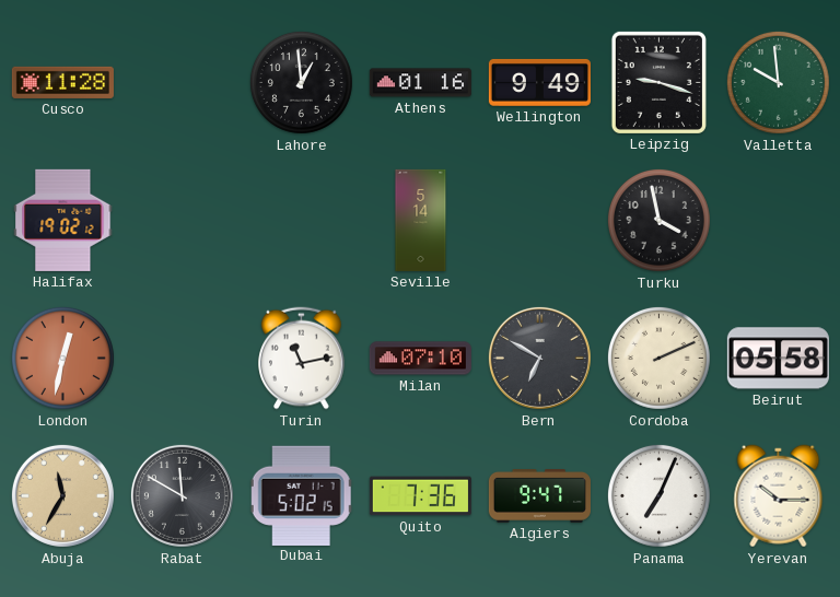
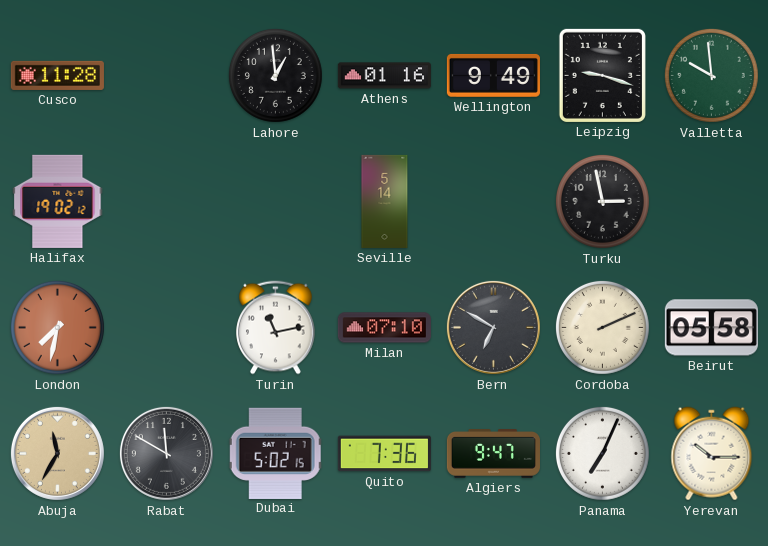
Turku: 3:58 -> 2:58 (602, 201)
London: 12:32 -> 7:32 (57, 327)
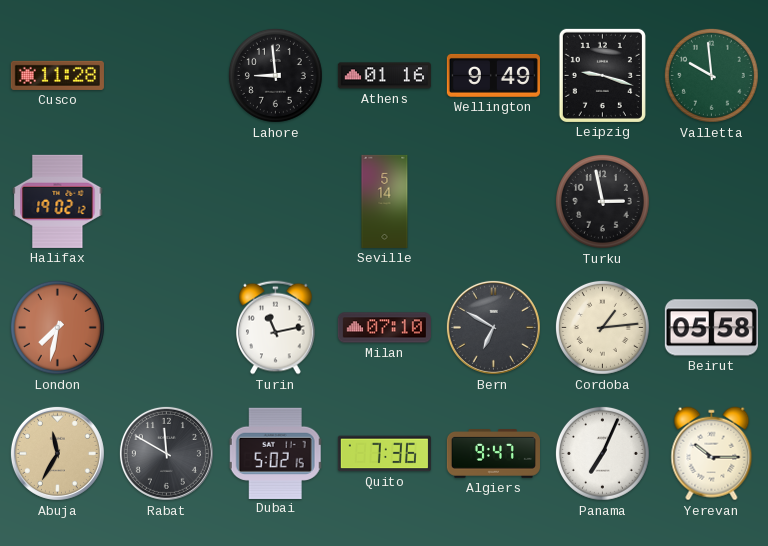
Lahore: 12:59 -> 8:59 (275, 75)
Cordoba: 2:11 -> 1:14 (602, 327)
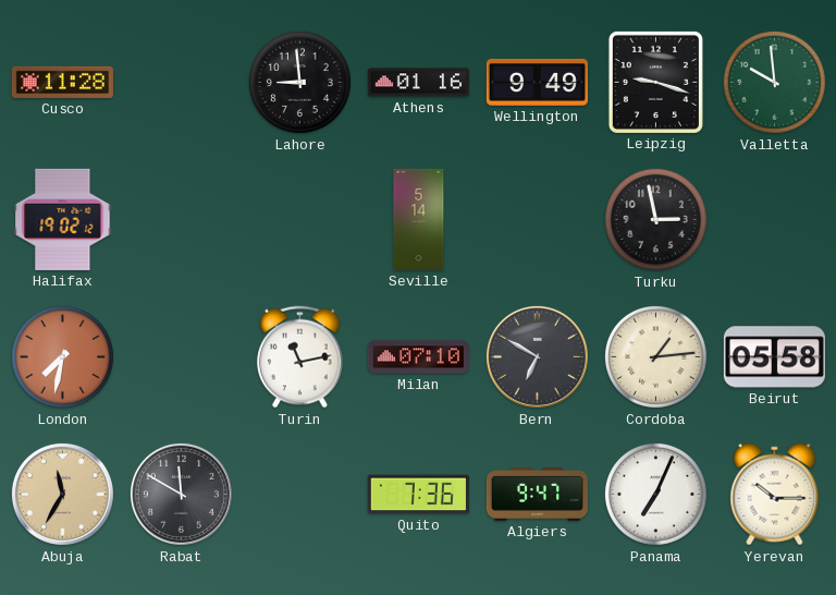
Dubai: 5:02 -> none (276, 453)
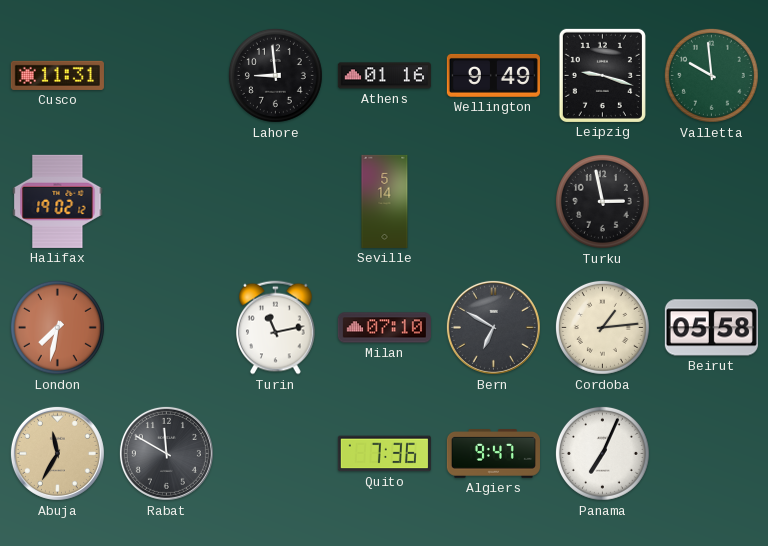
Cusco: 11:28 -> 11:31 (57, 75)
Yerevan: 10:15 -> none (775, 495)
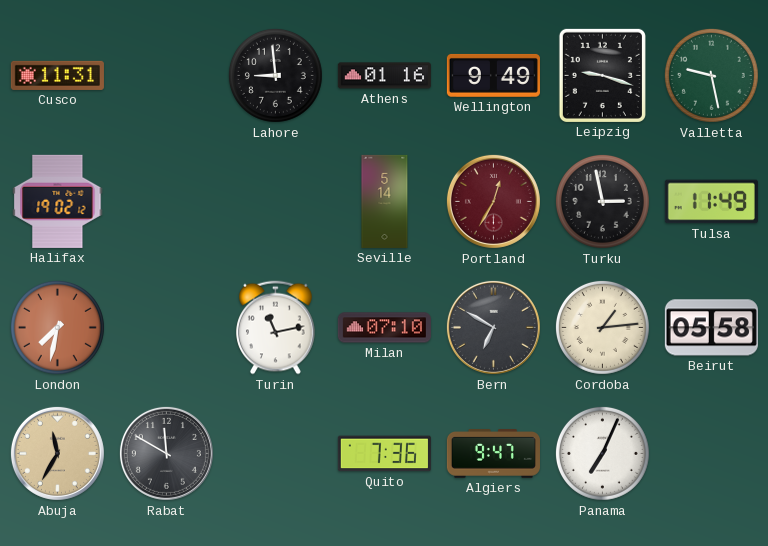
Valletta: 9:59 -> 9:28 (711, 75)
Portland: none -> 12:35 (493, 201)
Tulsa: none -> 11:49 (711, 202)
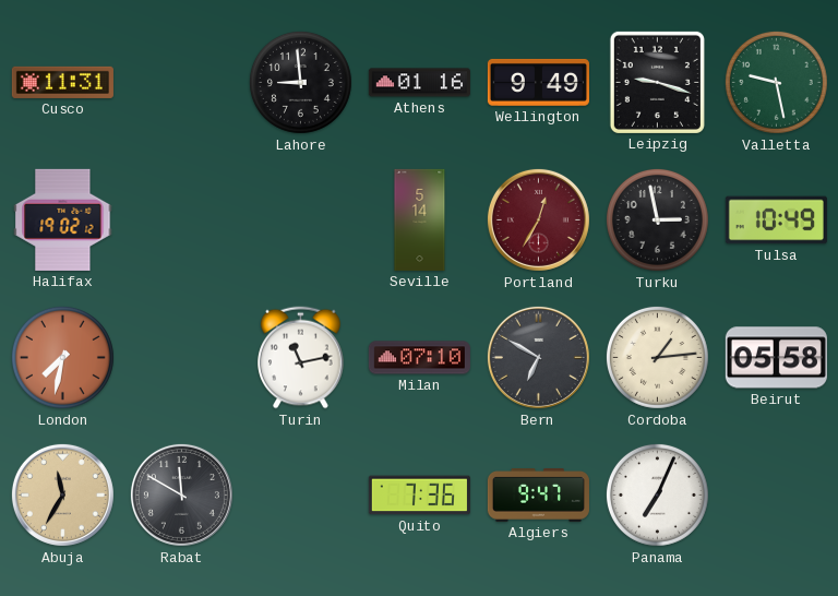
Tulsa: 11:49 -> 10:49 (776, 220)
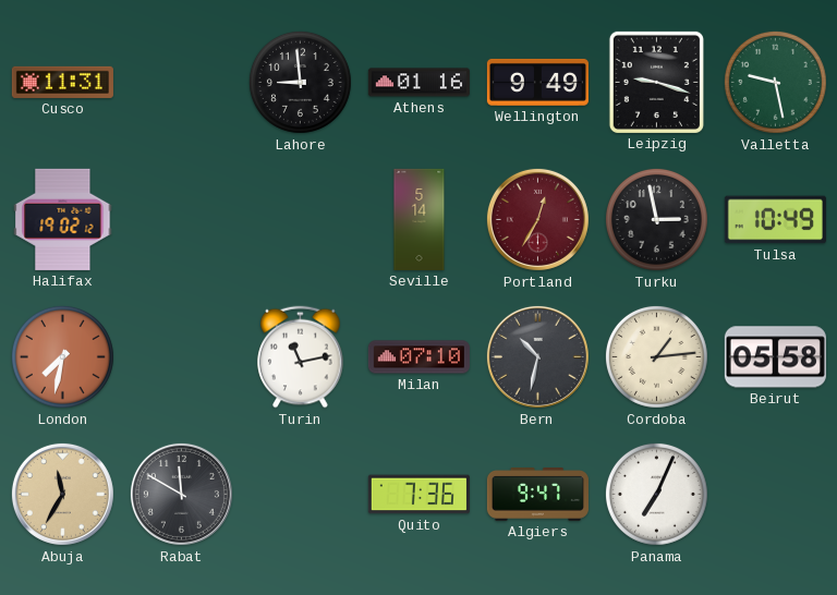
Bern: 6:50 -> 10:32 (537, 356)
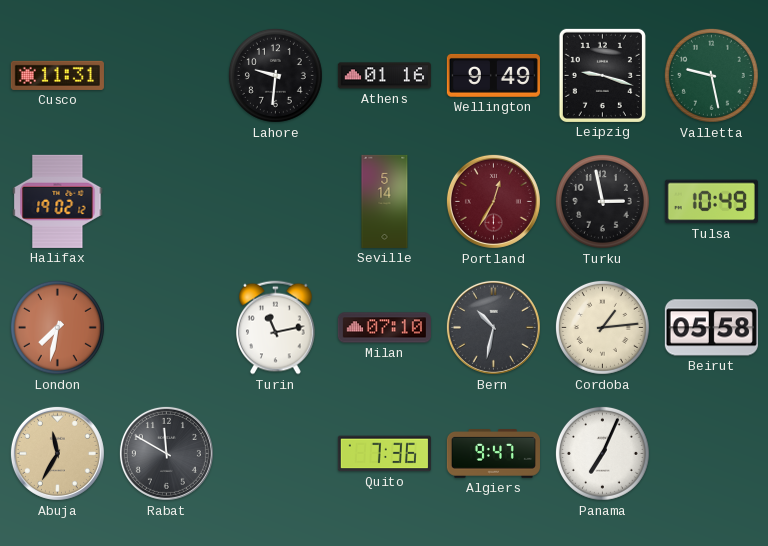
Lahore: 8:59 -> 9:31 (275, 75)
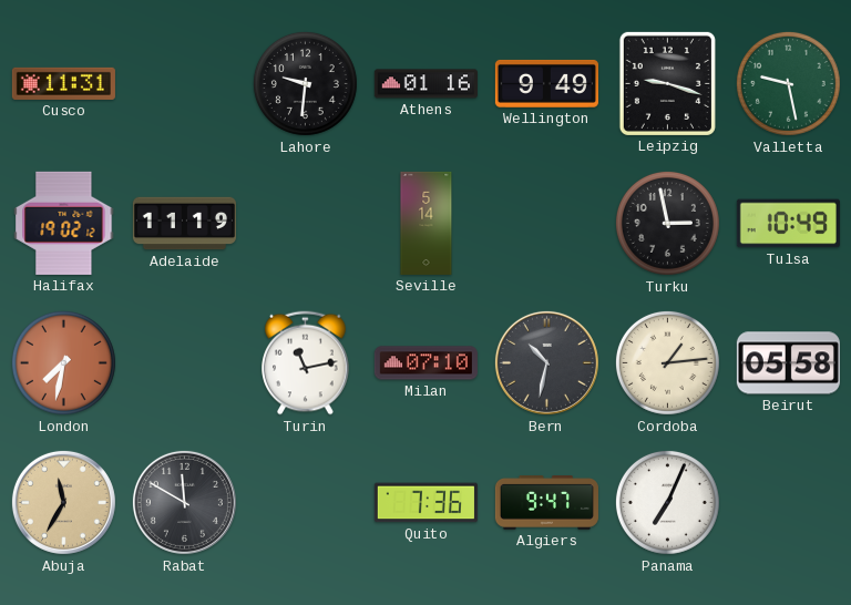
Adelaide: none -> 11:19 (184, 224)
Portland: 12:35 -> none (493, 201)
